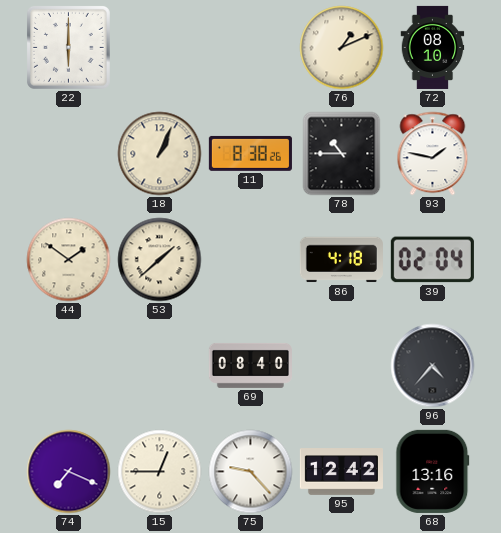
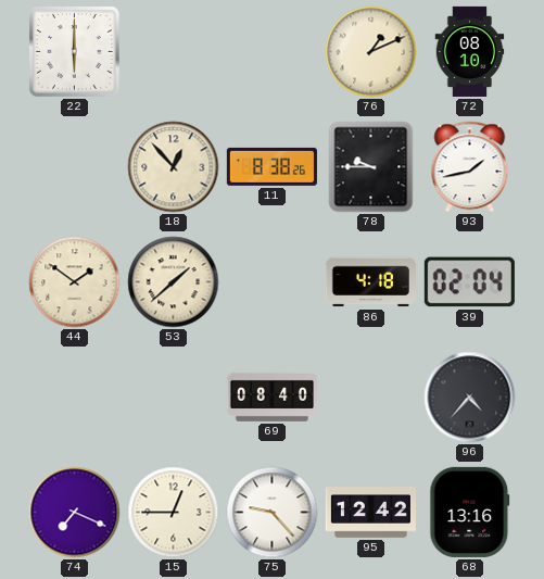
18: 1:04 -> 12:53 (174, 167)
78: 10:45 -> 9:45 (371, 167)
93: 1:47 -> 1:43 (470, 167)
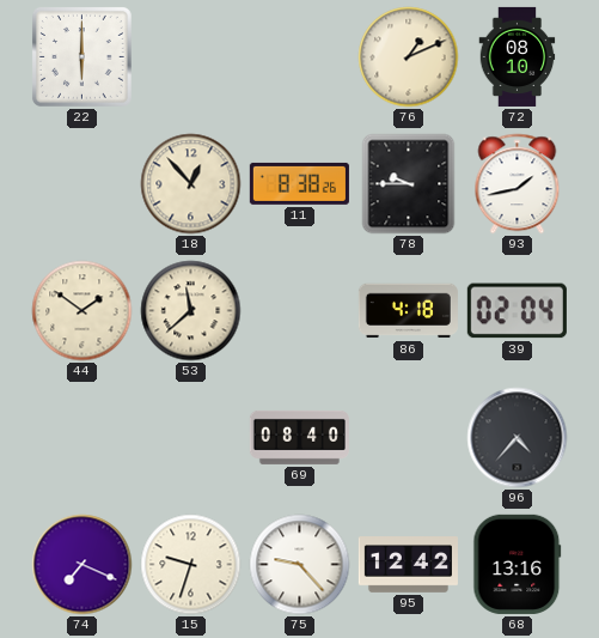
53: 1:38 -> 11:38 (191, 311)
15: 12:45 -> 9:33 (191, 565)
